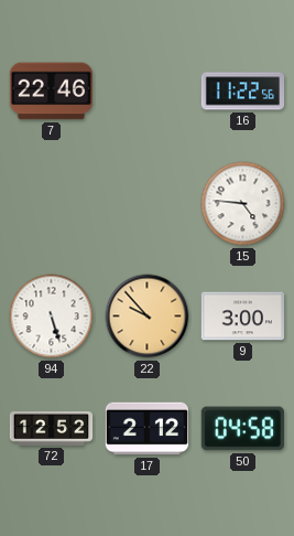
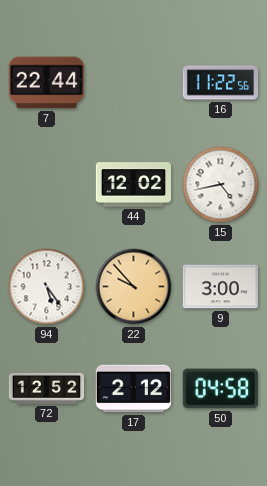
7: 22:46 -> 22:44 (46, 83)
44: none -> 12:02 (133, 185)
15: 4:46 -> 4:43 (221, 185)
94: 5:27 -> 5:24 (47, 287)
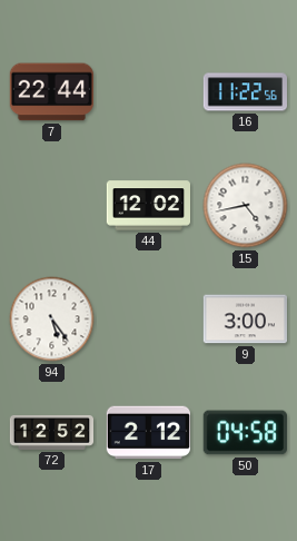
22: 9:53 -> none (134, 287)
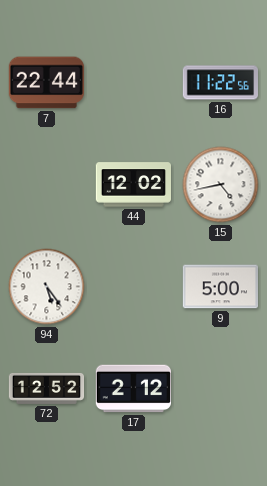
9: 3:00 -> 5:00 (220, 287)
50: 04:58 -> none (245, 433)
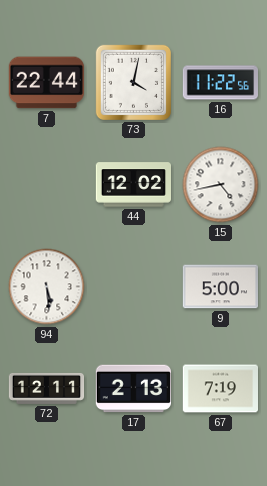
73: none -> 4:02 (133, 82)
94: 5:24 -> 5:29 (47, 287)
72: 12:52 -> 12:11 (47, 388)
17: 2:12 -> 2:13 (133, 389)
67: none -> 7:19 (220, 389)
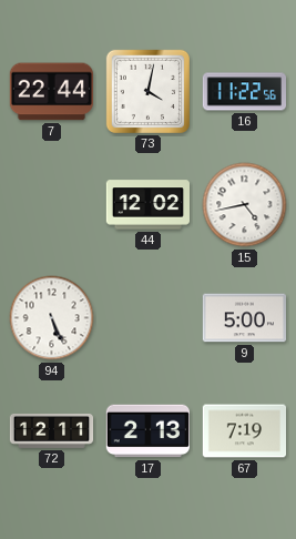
94: 5:29 -> 5:26 (52, 318)
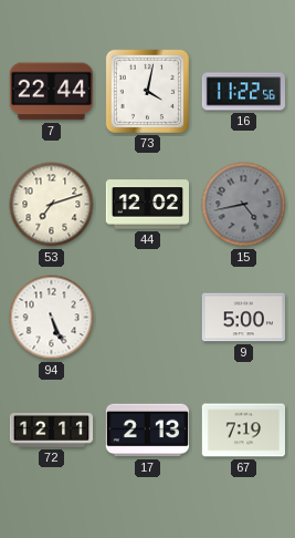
53: none -> 7:12 (52, 205)
15 dial: white -> grey (244, 205)
